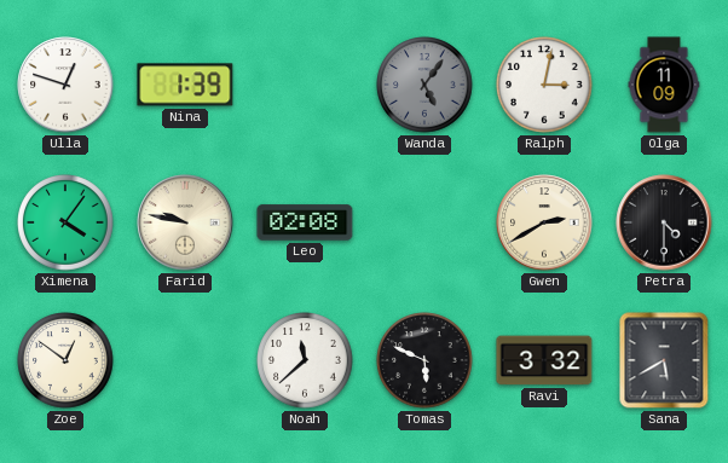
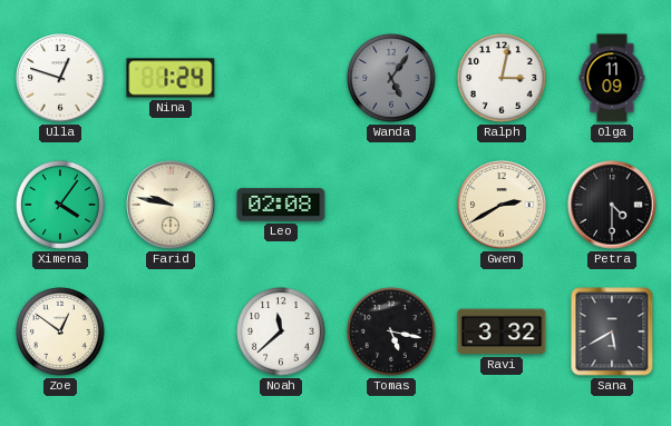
Nina: 1:39 -> 1:24 (171, 78)
Tomas: 5:49 -> 5:17 (391, 331)
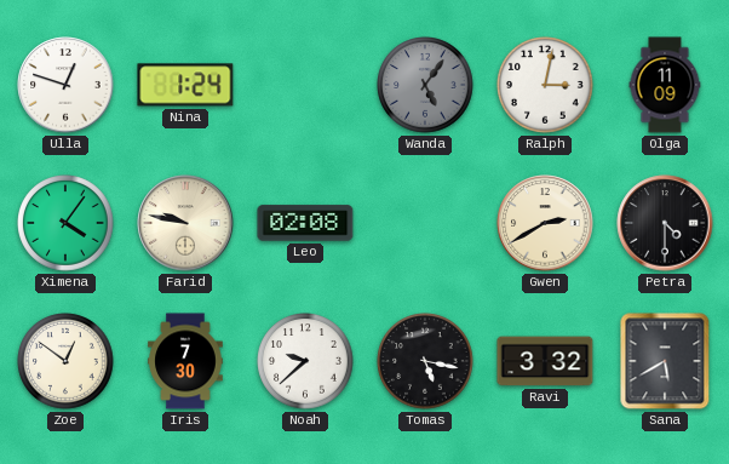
Iris: none -> 7:30 (185, 361)
Noah: 11:38 -> 9:38 (305, 361)
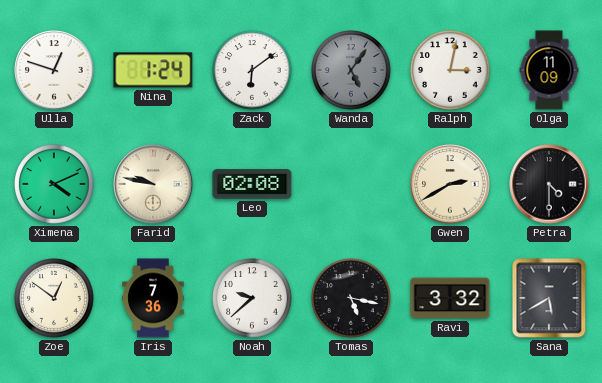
Zack: none -> 6:09 (252, 70)
Ximena: 4:06 -> 4:11 (54, 184)
Iris: 7:30 -> 7:36 (153, 298)
